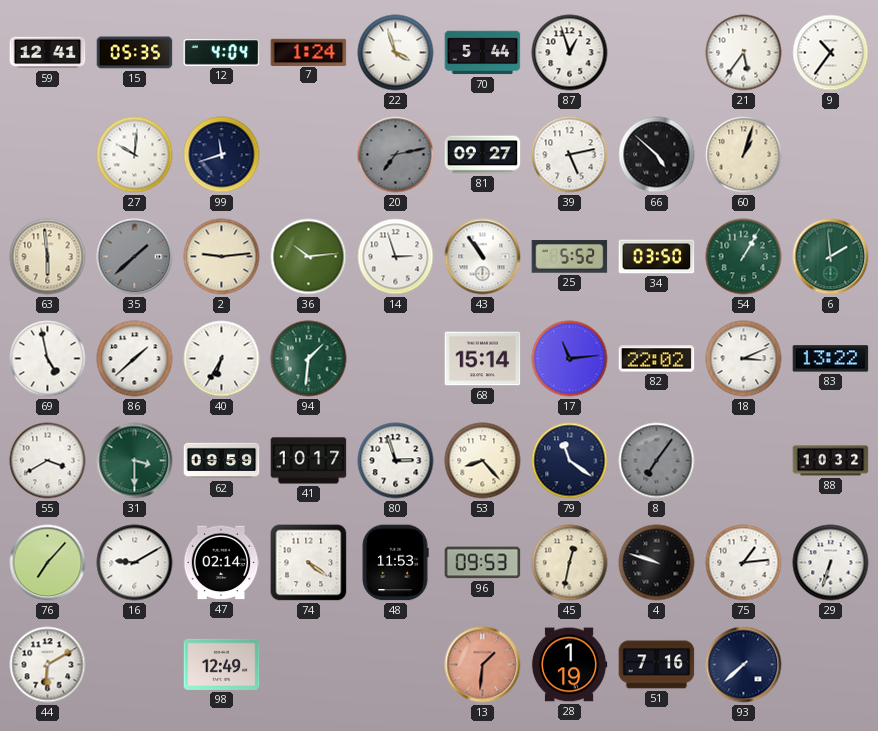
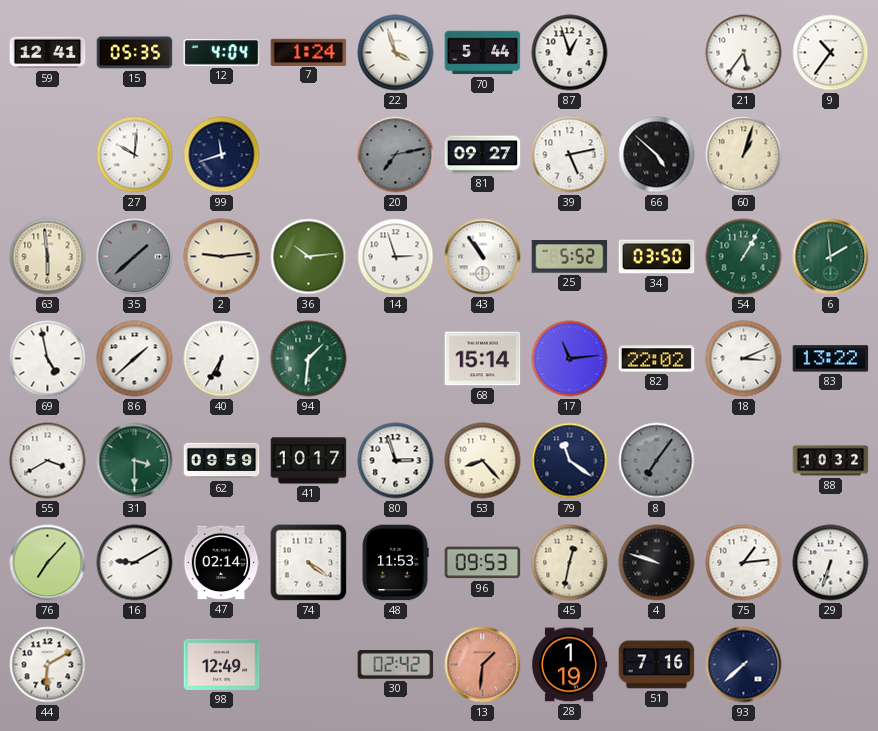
30: none -> 02:42 (396, 665)
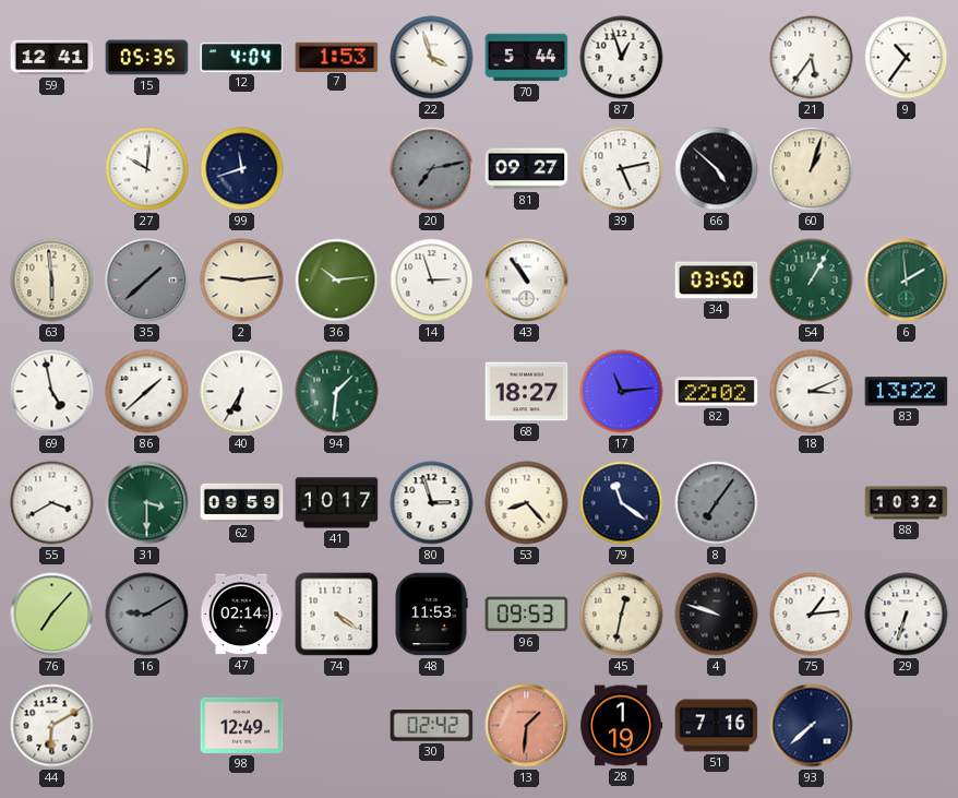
7: 1:24 -> 1:53 (337, 57)
25: 5:52 -> none (570, 257)
68: 15:14 -> 18:27 (527, 392)
16 dial: white -> grey (147, 615)
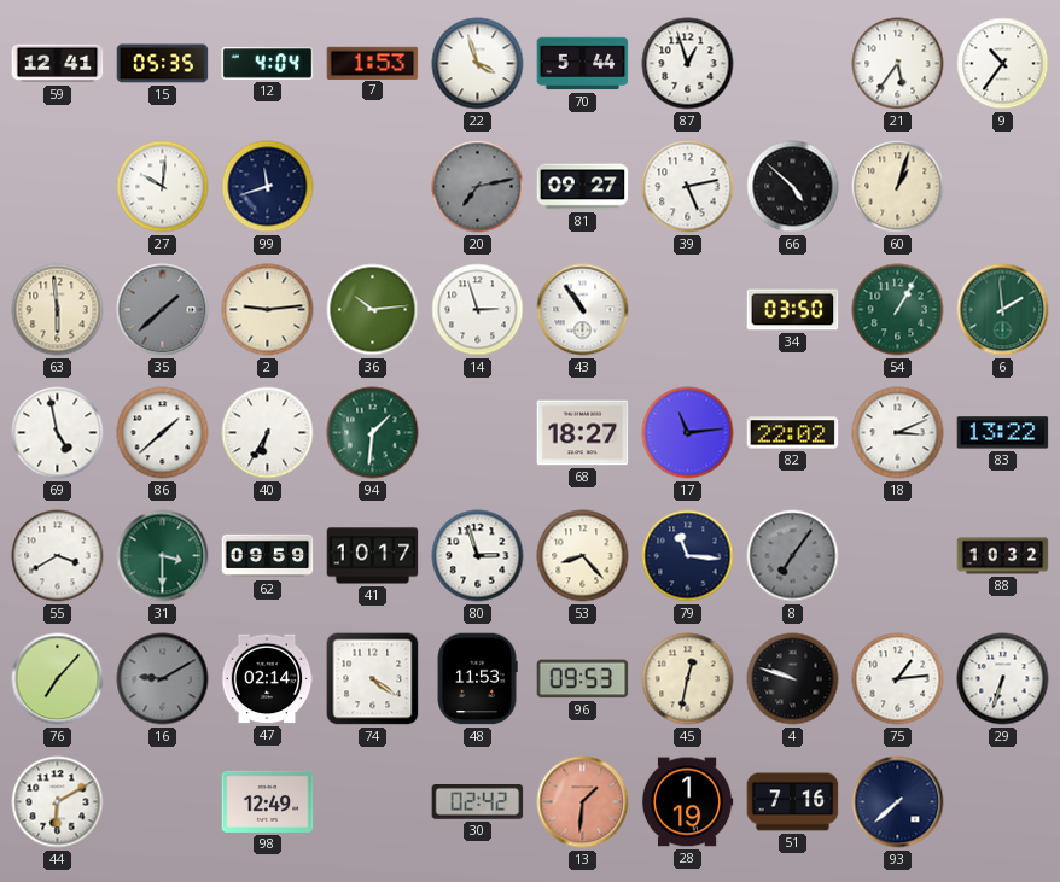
79: 11:21 -> 11:16 (688, 556)
